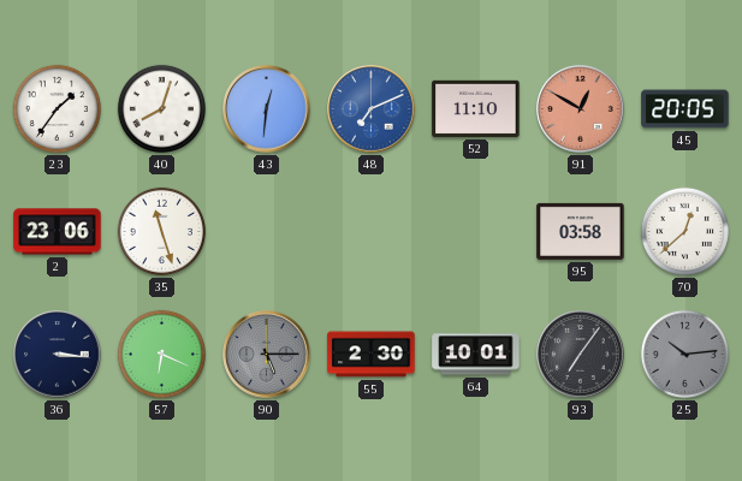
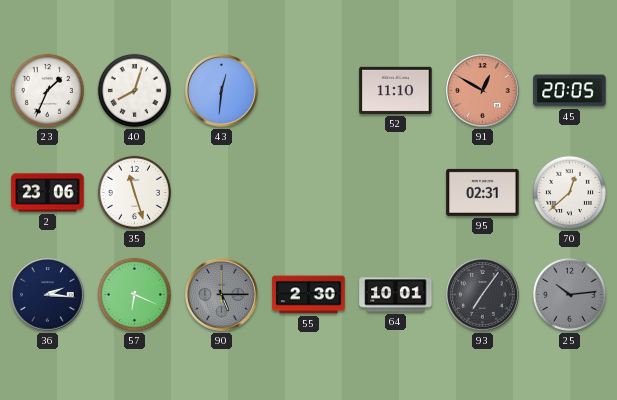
23: 1:36 -> 1:34 (47, 90)
48: 7:11 -> none (372, 109)
95: 03:58 -> 02:31 (483, 192)
36: 3:16 -> 2:16 (48, 295)
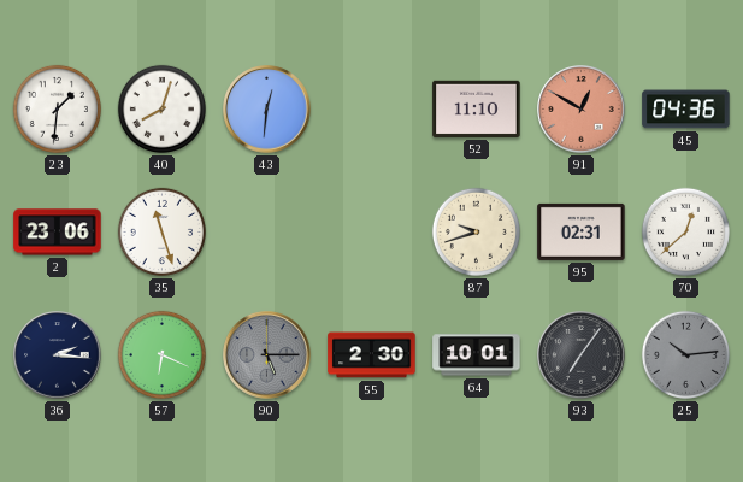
23: 1:34 -> 1:31 (57, 108)
45: 20:05 -> 04:36 (686, 110)
87: none -> 9:42 (476, 231)
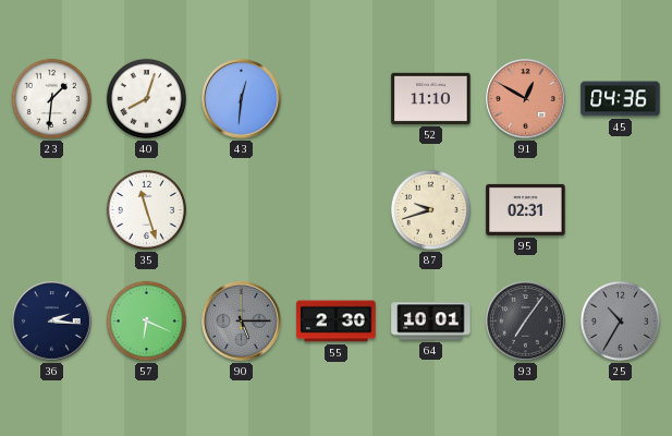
2: 23:06 -> none (58, 233)
70: 12:38 -> none (685, 231)
25: 10:14 -> 10:35 (620, 320)
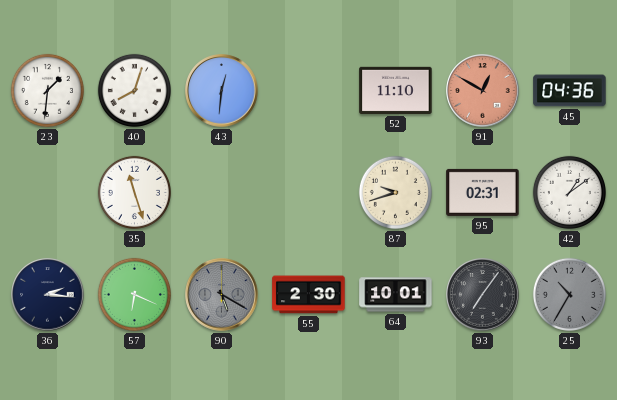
42: none -> 1:09 (569, 192)
90: 5:15 -> 5:20 (222, 295)
